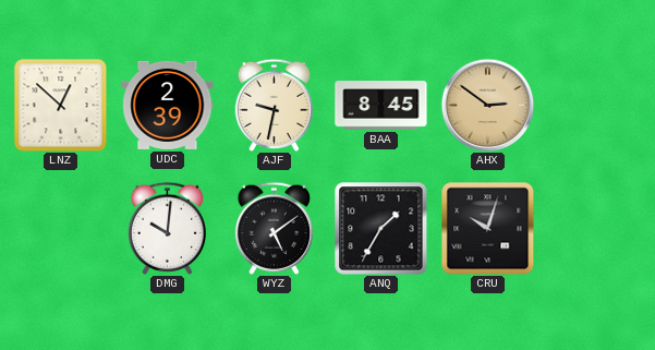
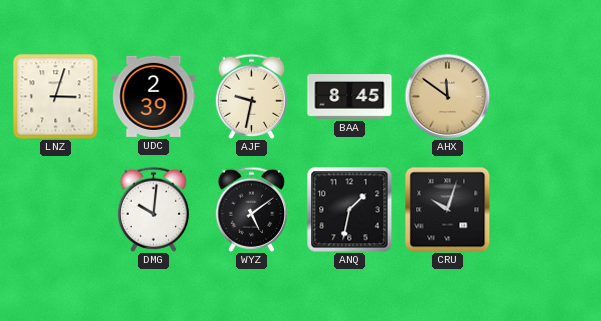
LNZ: 12:52 -> 3:03 (56, 97)
AHX: 2:51 -> 11:51 (447, 96)
ANQ: 1:35 -> 1:32 (350, 210)
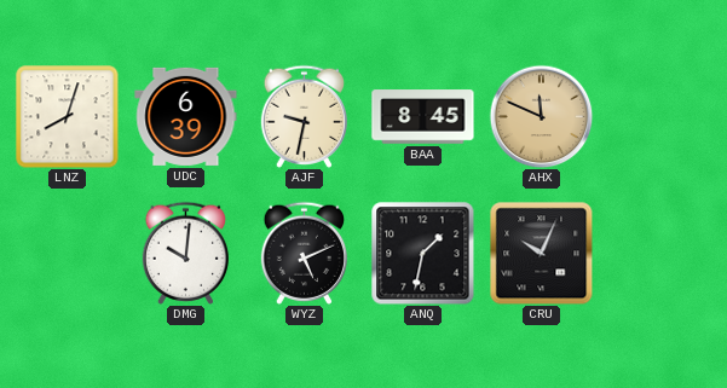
LNZ: 3:03 -> 8:03 (68, 117)
UDC: 2:39 -> 6:39 (186, 116)
AHX: 11:51 -> 11:49 (541, 116)
WYZ: 5:09 -> 5:11 (304, 253)
CRU: 10:03 -> 10:04 (541, 253)
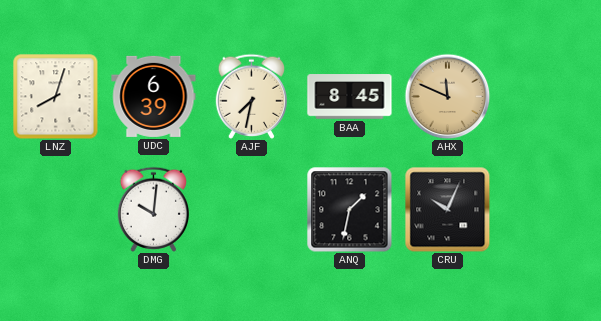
AJF: 9:32 -> 7:32 (251, 96)
WYZ: 5:11 -> none (304, 253)
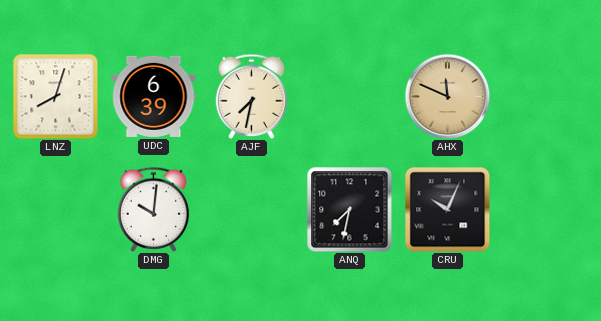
BAA: 8:45 -> none (350, 97)
ANQ: 1:32 -> 7:32 (350, 210)
